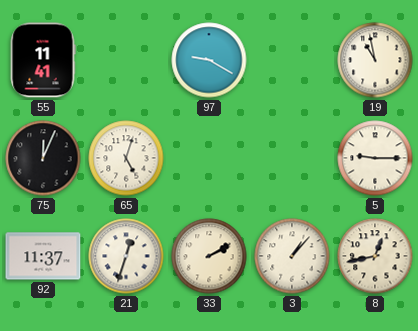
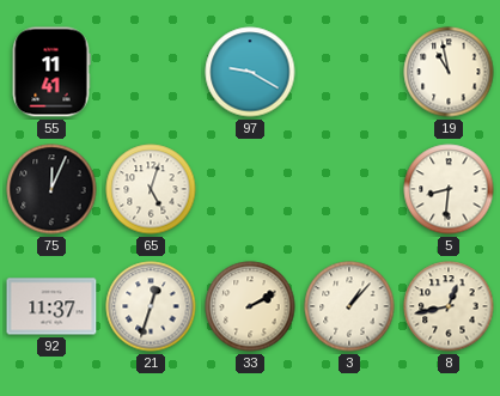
5: 9:15 -> 8:31 (449, 189)
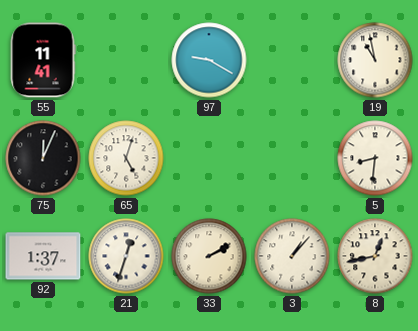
92: 11:37 -> 1:37 (43, 256)
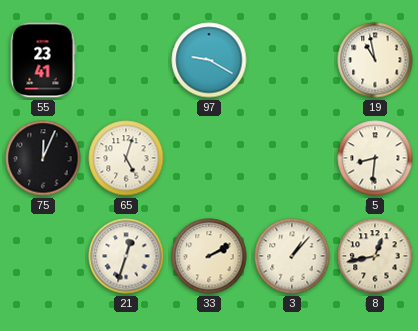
55: 11:41 -> 23:41 (43, 60)
92: 1:37 -> none (43, 256)
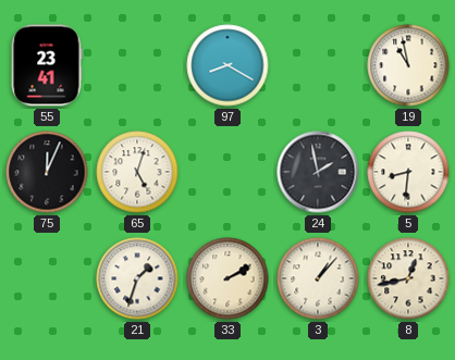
97: 9:20 -> 8:20 (228, 65)
24: none -> 1:58 (318, 172)
21: 12:33 -> 1:33 (137, 278)
